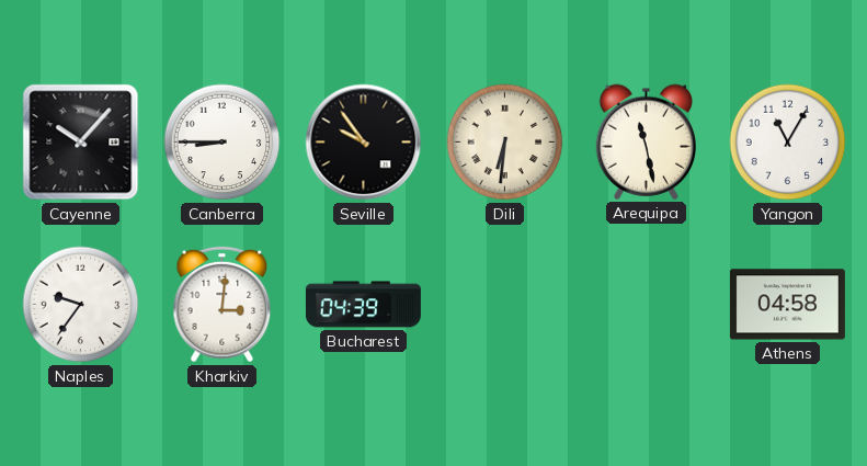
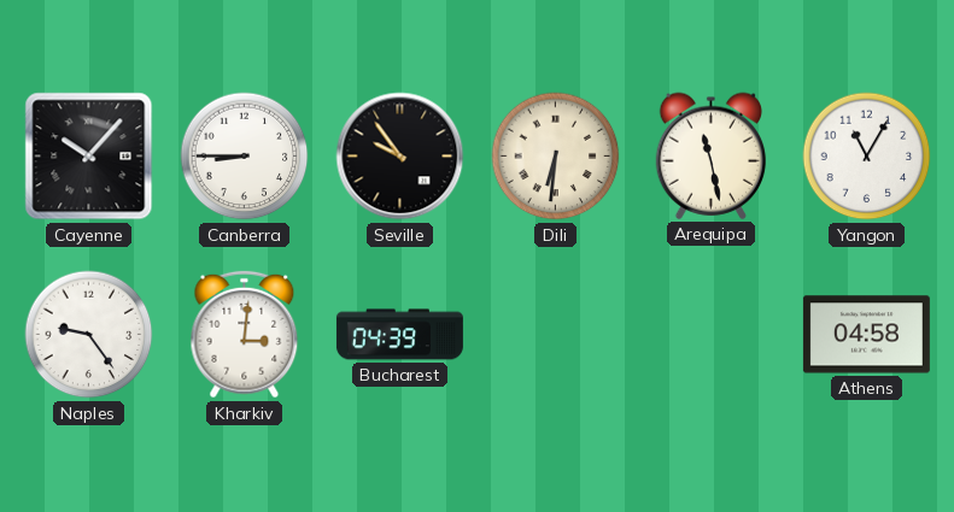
Naples: 9:36 -> 9:24 (89, 335)
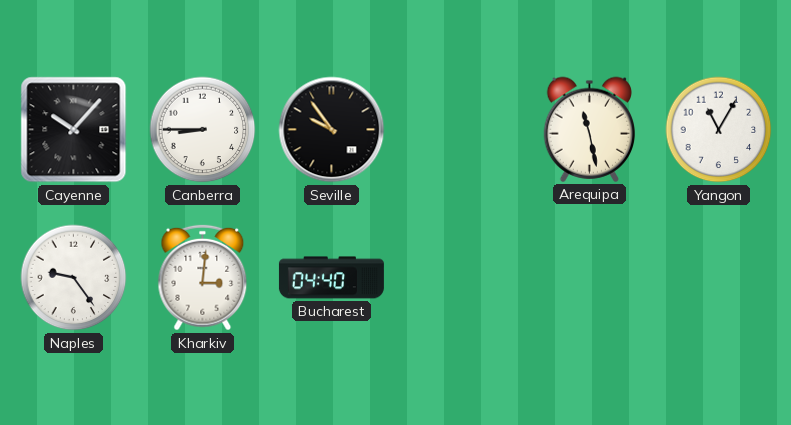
Dili: 6:31 -> none (556, 157)
Bucharest: 04:39 -> 04:40 (331, 278)
Athens: 04:58 -> none (866, 335)
